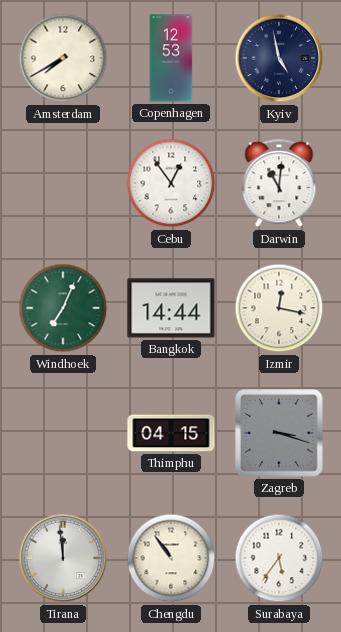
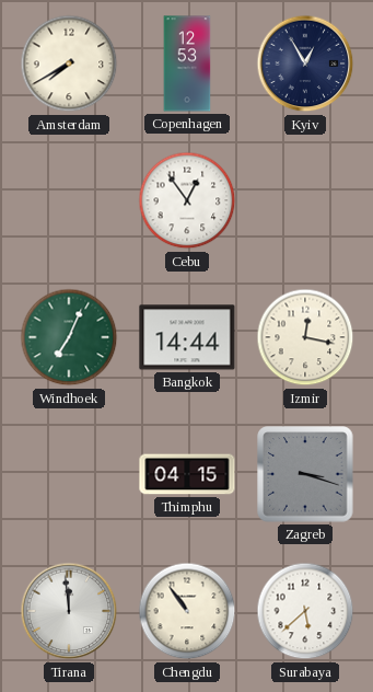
Kyiv: 4:58 -> 12:55 (305, 64)
Darwin: 11:01 -> none (279, 184)
Surabaya: 5:36 -> 5:38 (305, 611)
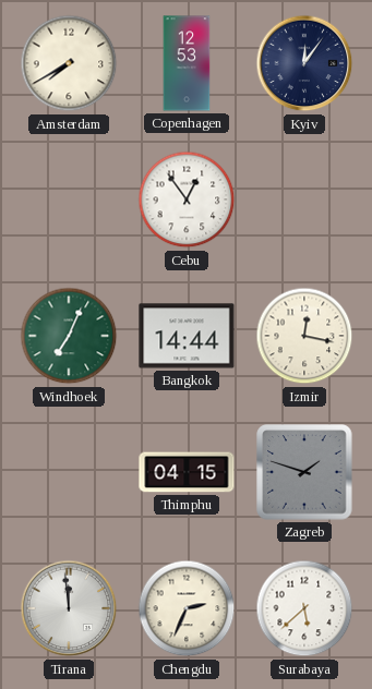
Kyiv: 12:55 -> 12:06 (304, 63)
Zagreb: 3:18 -> 1:48 (304, 472)
Chengdu: 10:54 -> 2:34 (187, 608)
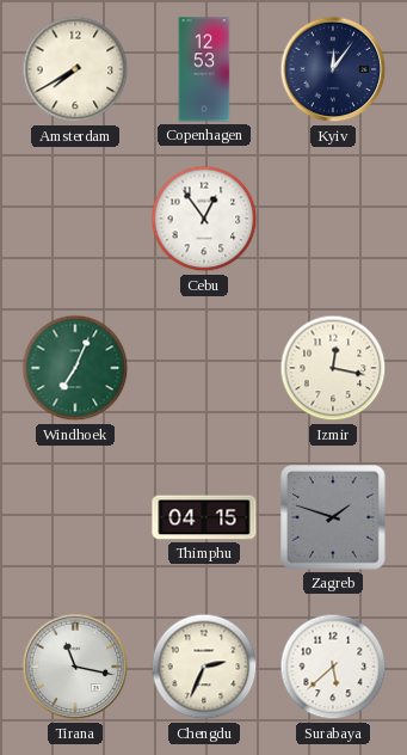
Bangkok: 14:44 -> none (187, 336)
Tirana: 11:59 -> 11:17 (75, 667)
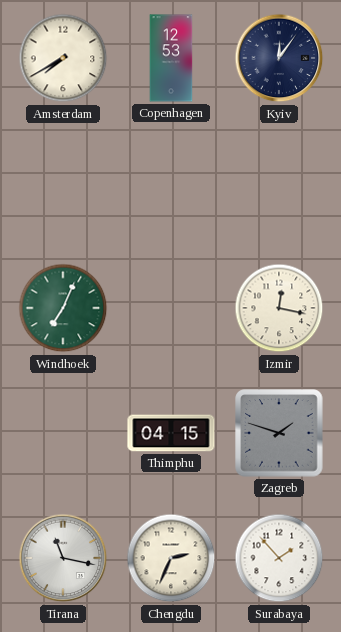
Cebu: 12:54 -> none (204, 219)
Surabaya: 5:38 -> 1:53 (279, 558)
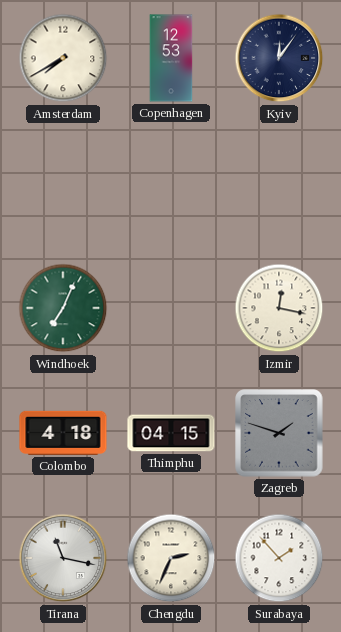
Colombo: none -> 4:18 (63, 433)
